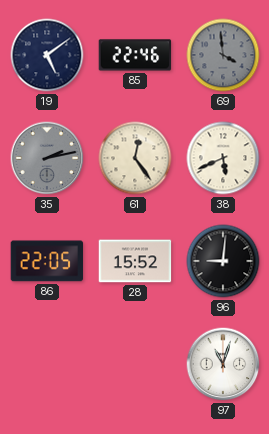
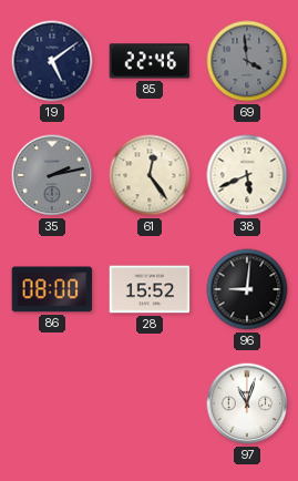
86: 22:05 -> 08:00 (52, 289)
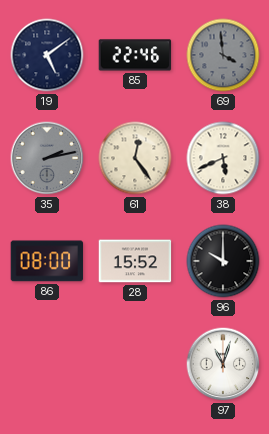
96: 9:01 -> 10:00 (223, 261)
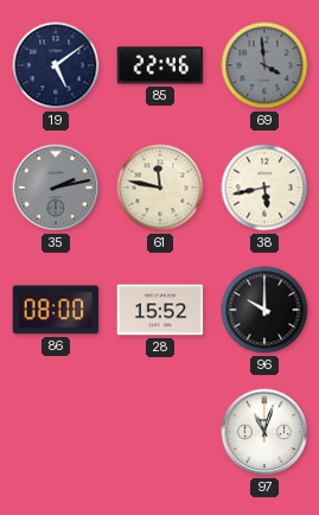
61: 12:24 -> 11:47 (160, 187)
38: 5:41 -> 5:43 (264, 187)
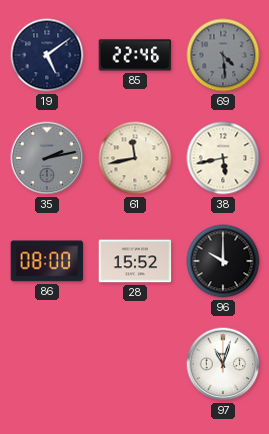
69: 3:59 -> 4:29 (223, 55)
61: 11:47 -> 11:43 (135, 158)
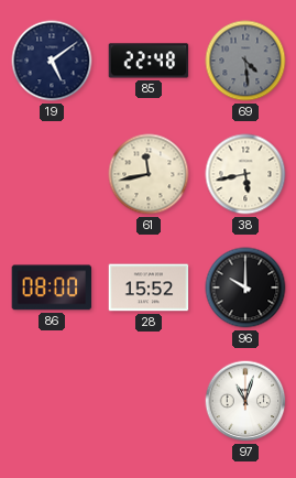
85: 22:46 -> 22:48 (149, 61)
35: 2:13 -> none (47, 158)
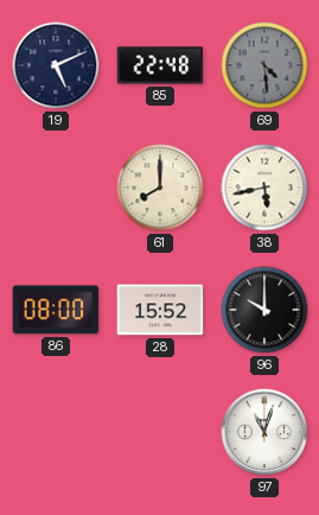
19: 5:09 -> 5:11 (56, 65)
61: 11:43 -> 8:00 (160, 187)
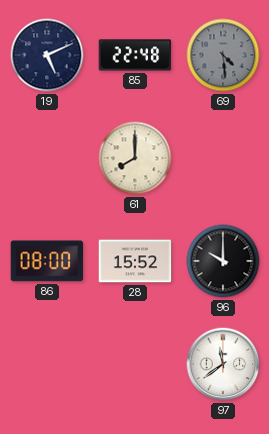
38: 5:43 -> none (264, 187)
97: 11:03 -> 11:39 (223, 364)
